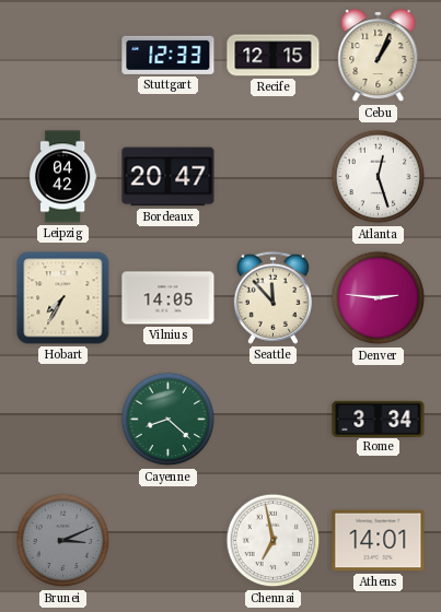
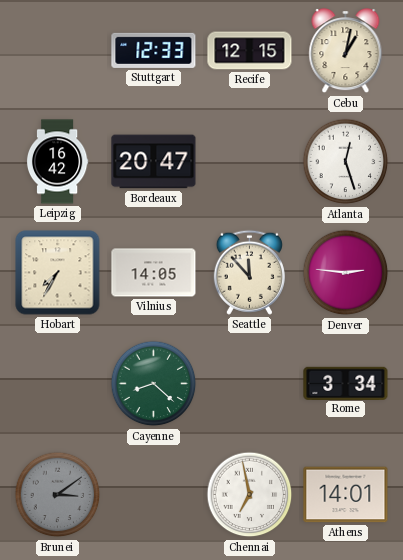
Cebu: 1:04 -> 1:02 (346, 52)
Leipzig: 04:42 -> 16:42 (57, 162)
Brunei: 3:11 -> 3:09 (58, 495)
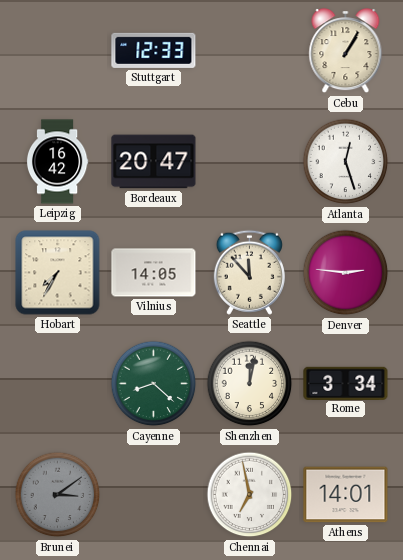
Recife: 12:15 -> none (250, 51)
Cebu: 1:02 -> 1:05 (346, 52)
Shenzhen: none -> 12:02 (250, 384)
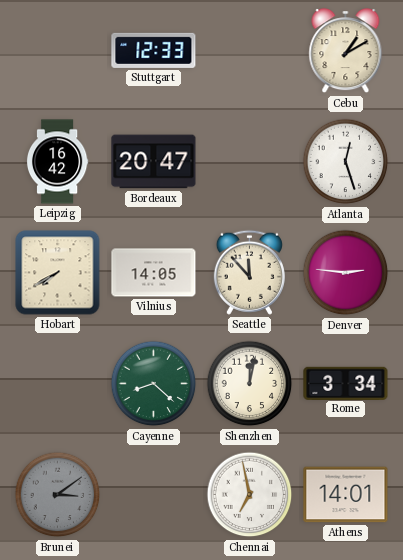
Cebu: 1:05 -> 1:10 (346, 52)
Hobart: 7:35 -> 7:40 (58, 273)
